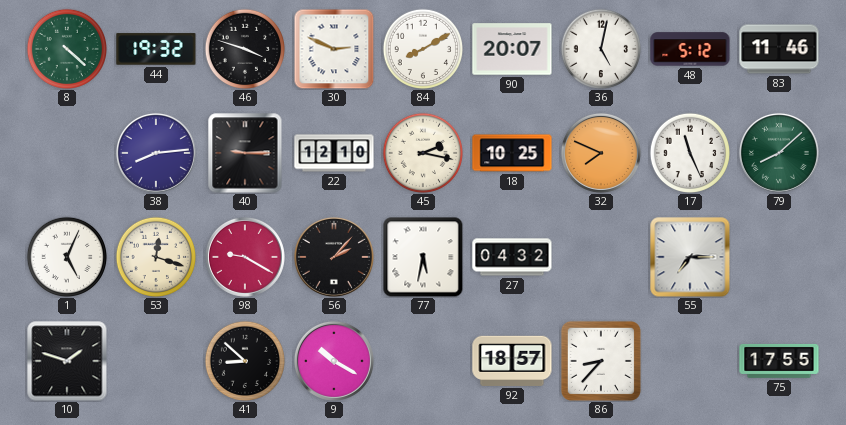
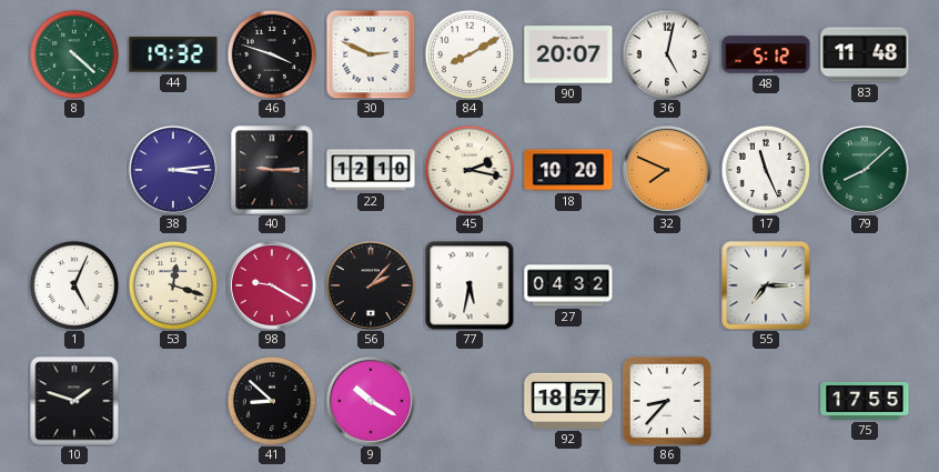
83: 11:46 -> 11:48 (865, 54)
38: 8:14 -> 3:14 (173, 170)
18: 10:25 -> 10:20 (568, 170)
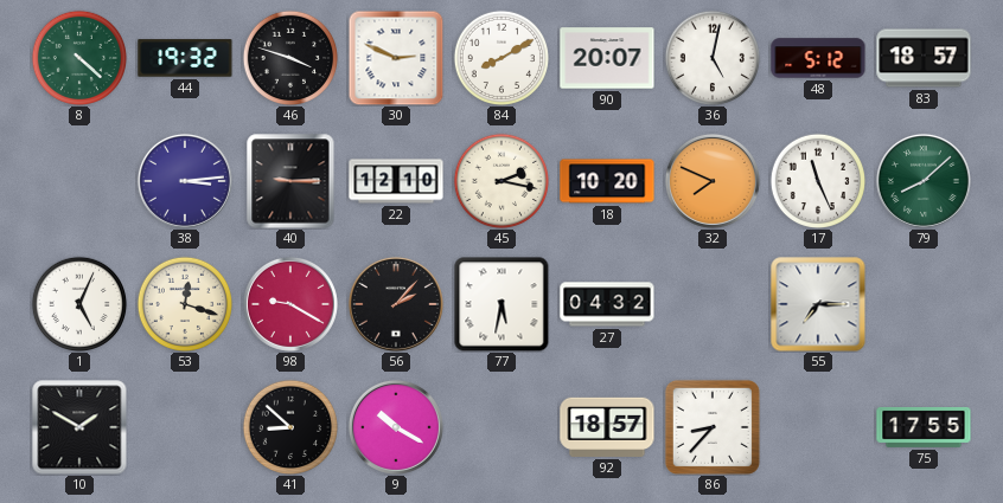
83: 11:48 -> 18:57 (924, 58)
10: 1:48 -> 1:50 (79, 427)
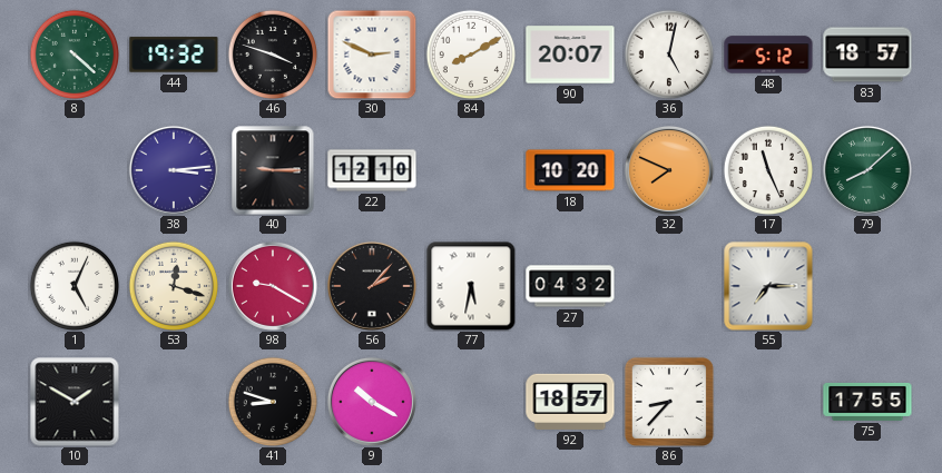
45: 2:17 -> none (500, 180)
41: 8:52 -> 8:48 (272, 401)
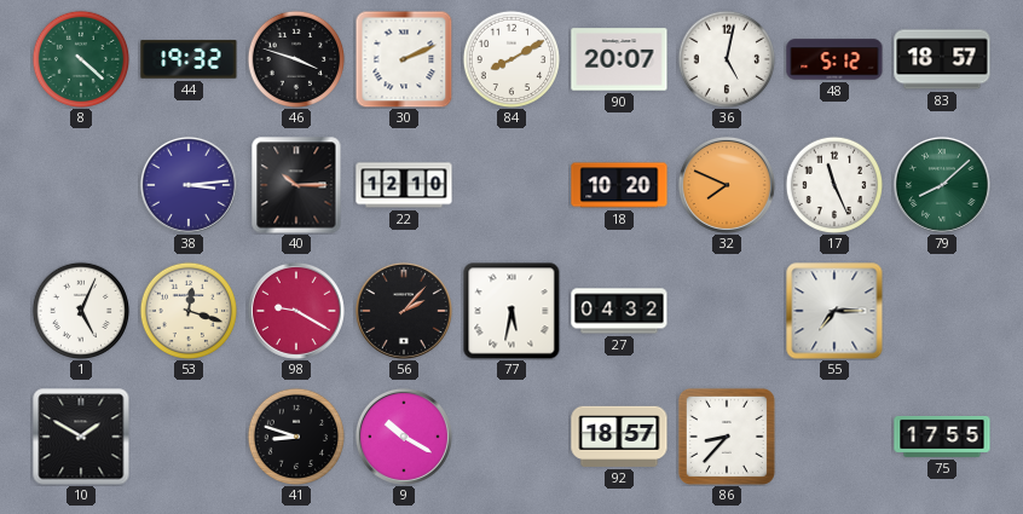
30: 2:49 -> 2:11 (404, 59)
40: 9:15 -> 10:15 (296, 185)
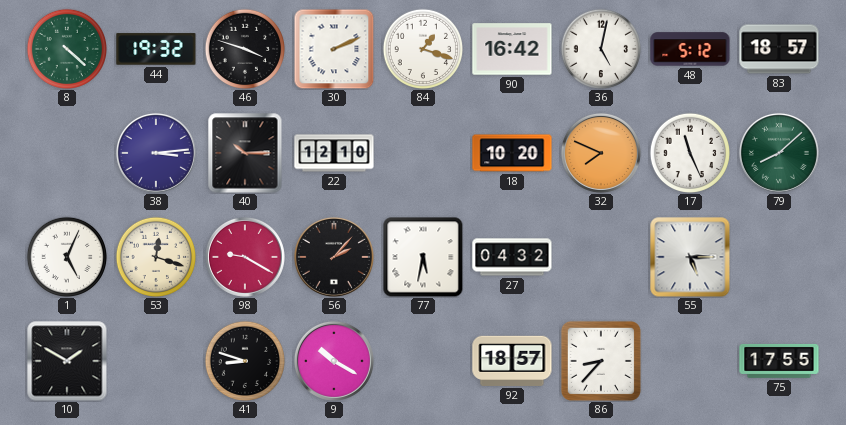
84: 8:10 -> 1:18 (422, 48)
90: 20:07 -> 16:42 (512, 49)
55: 7:15 -> 5:15 (690, 257)
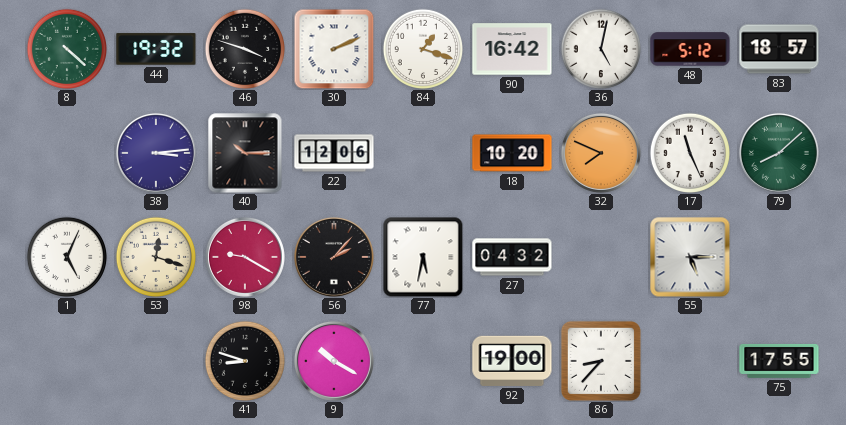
22: 12:10 -> 12:06 (334, 153)
10: 1:50 -> none (67, 361)
92: 18:57 -> 19:00 (512, 361)
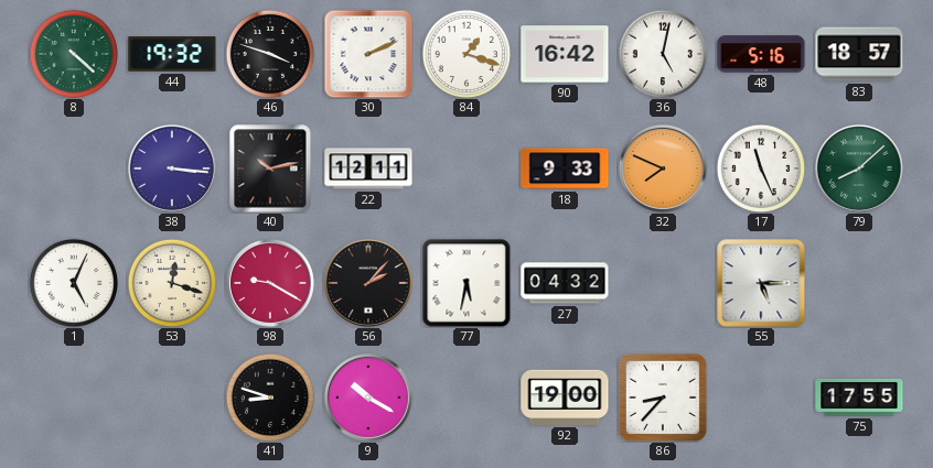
48: 5:12 -> 5:16 (761, 54)
38: 3:14 -> 3:16 (172, 168)
40: 10:15 -> 10:13 (270, 168)
22: 12:06 -> 12:11 (368, 168)
18: 10:20 -> 9:33 (565, 168)
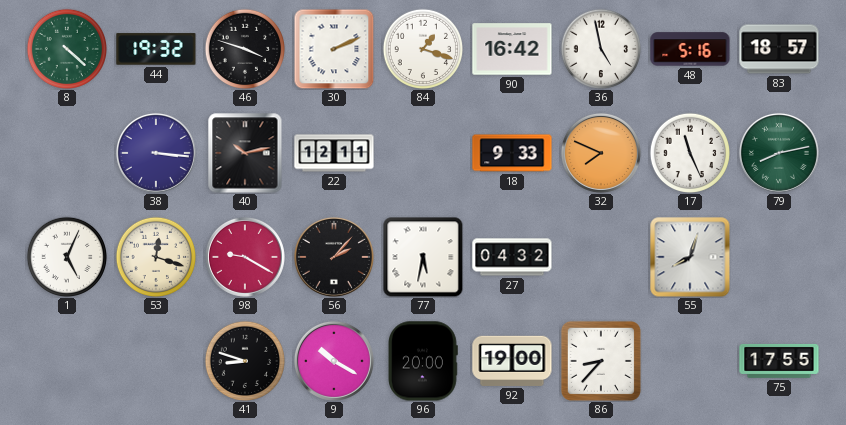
36: 5:02 -> 4:58 (600, 48)
79: 8:08 -> 8:13 (779, 153)
55: 5:15 -> 8:03 (690, 257)
96: none -> 20:00 (423, 361)
